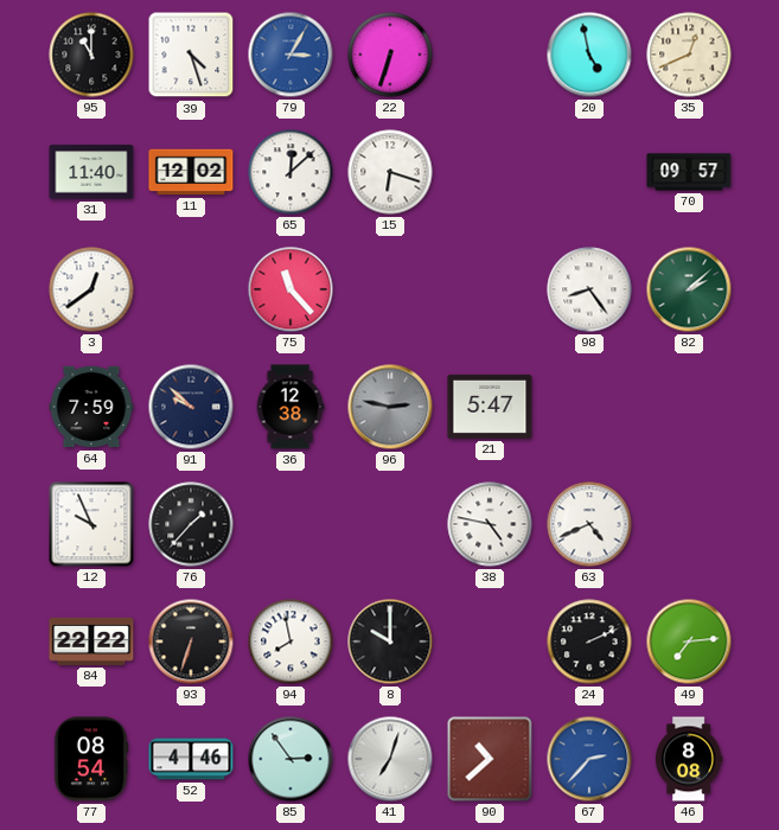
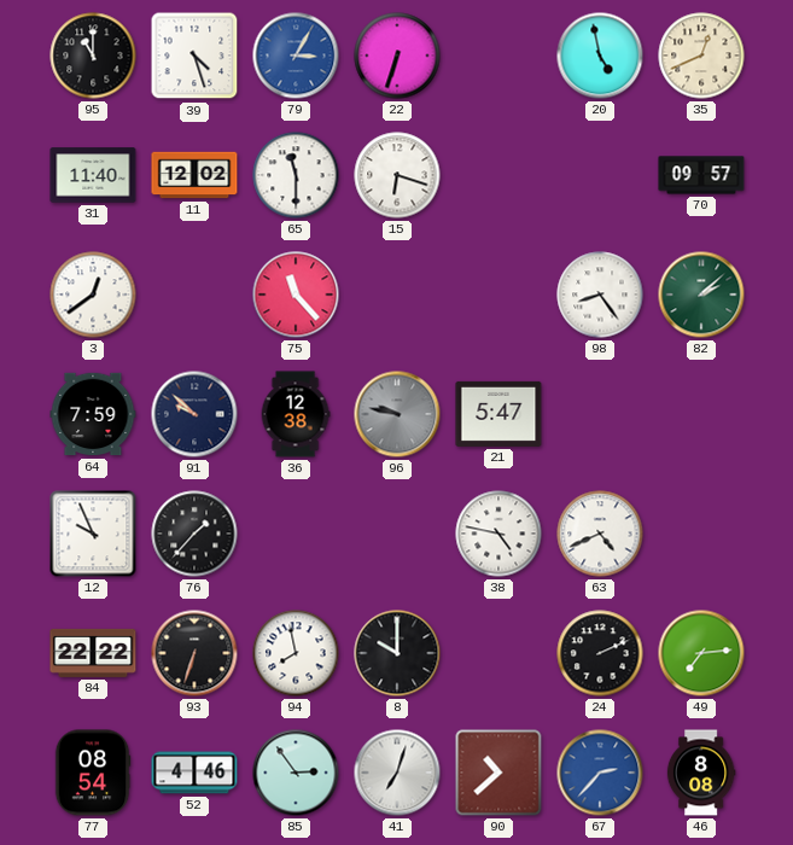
65: 12:08 -> 11:30 (296, 175)
96: 2:47 -> 9:47 (397, 414)
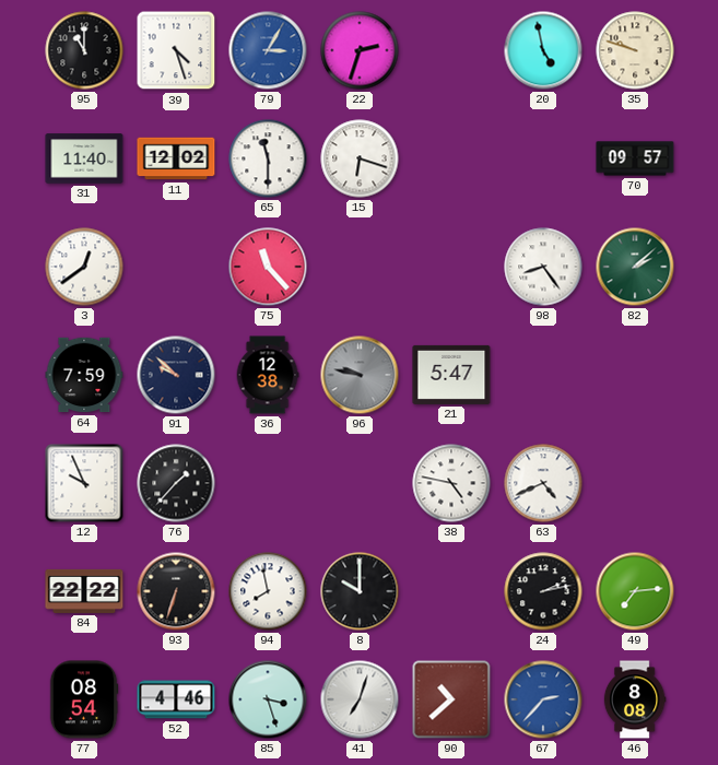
22: 6:33 -> 2:33 (360, 50)
35: 12:41 -> 9:48 (635, 50)
24: 2:11 -> 2:13 (543, 591)
85: 2:54 -> 3:27 (268, 699)
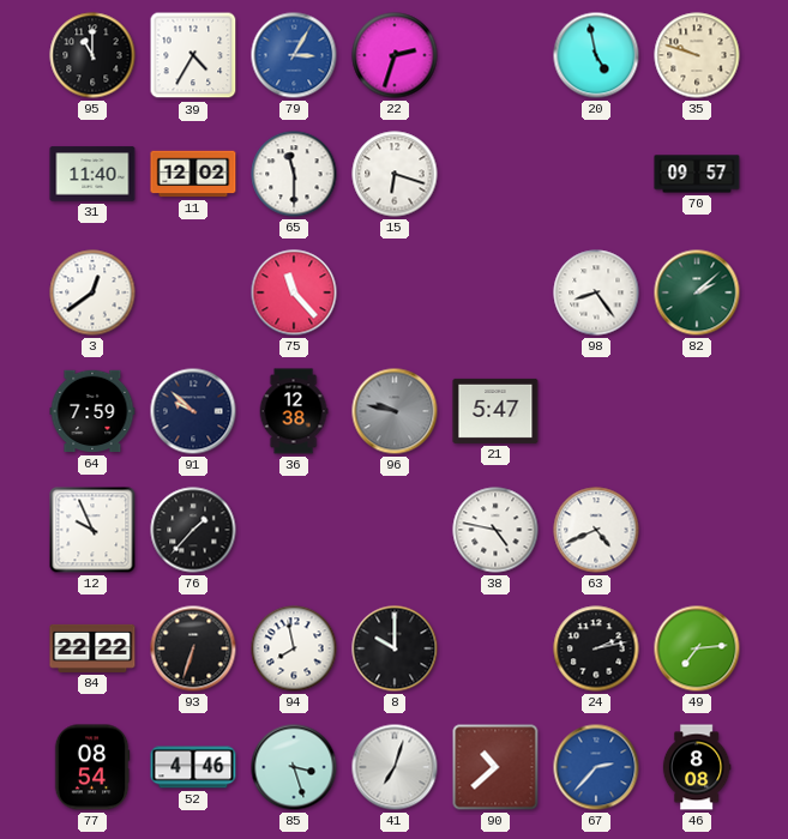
39: 4:27 -> 4:35 (193, 55)
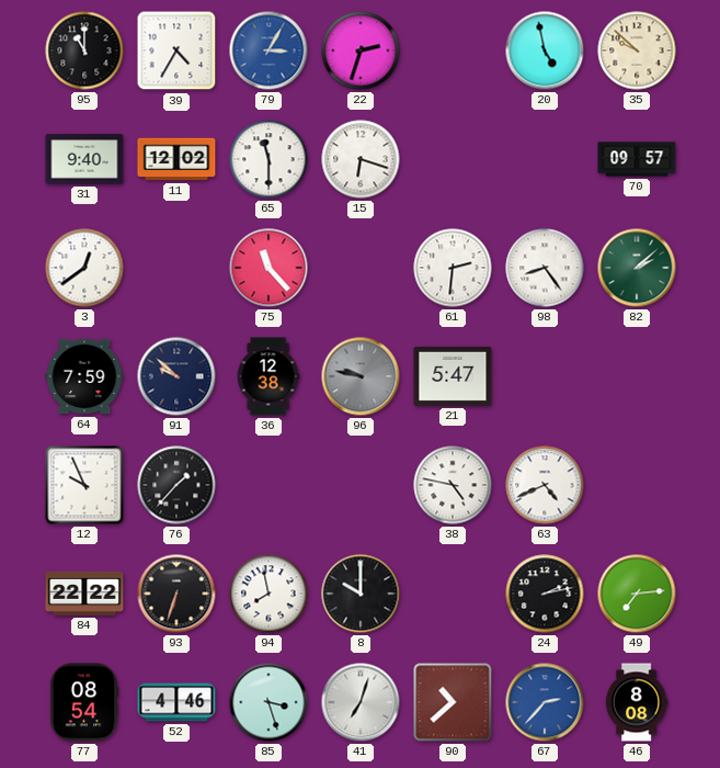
35: 9:48 -> 9:52 (637, 50)
31: 11:40 -> 9:40 (84, 159)
61: none -> 2:31 (453, 268)
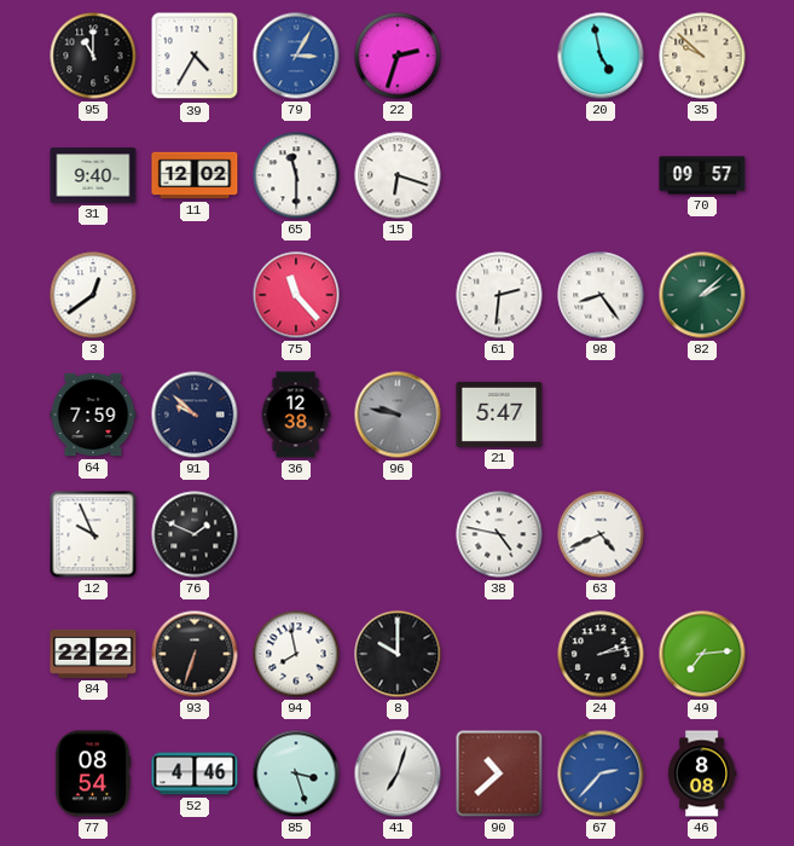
76: 1:37 -> 1:49 (195, 534)
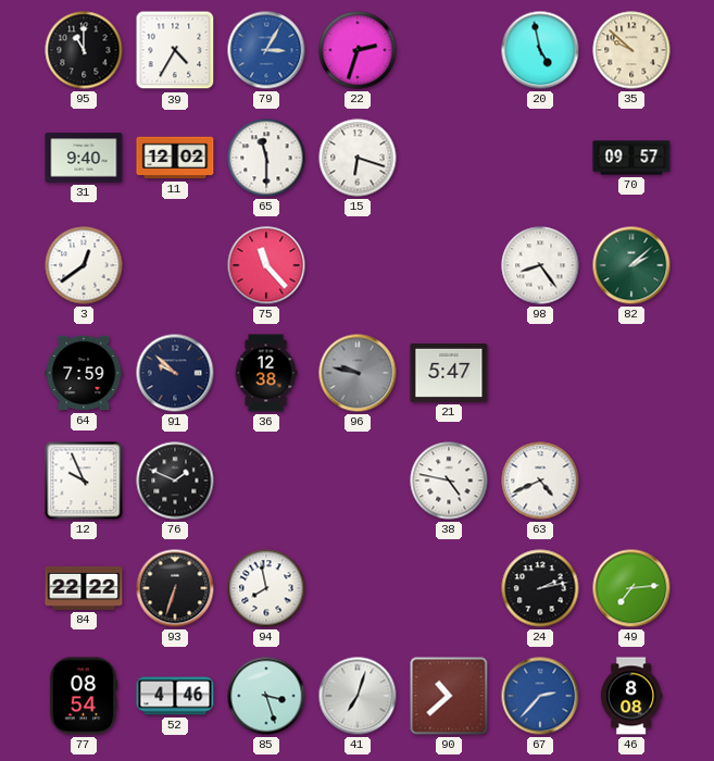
61: 2:31 -> none (499, 295)
8: 10:00 -> none (398, 654)
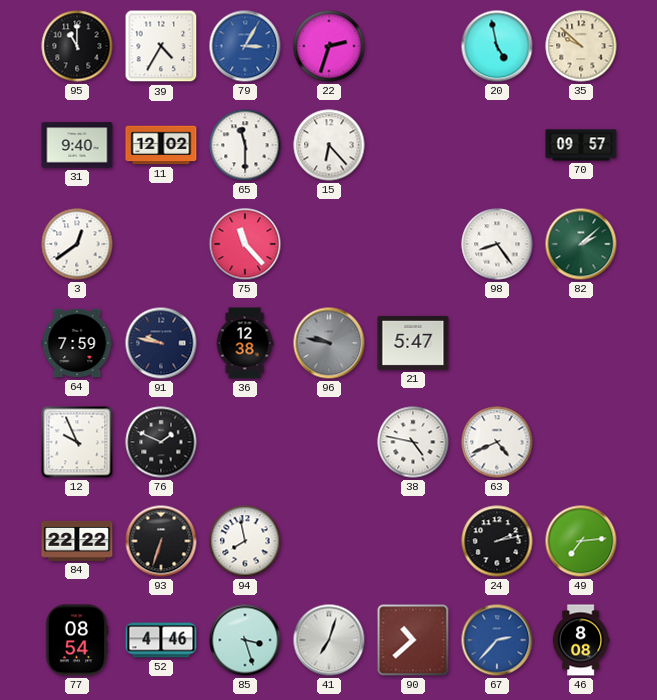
15: 6:18 -> 6:23 (329, 145)
91: 9:52 -> 9:47 (161, 343)
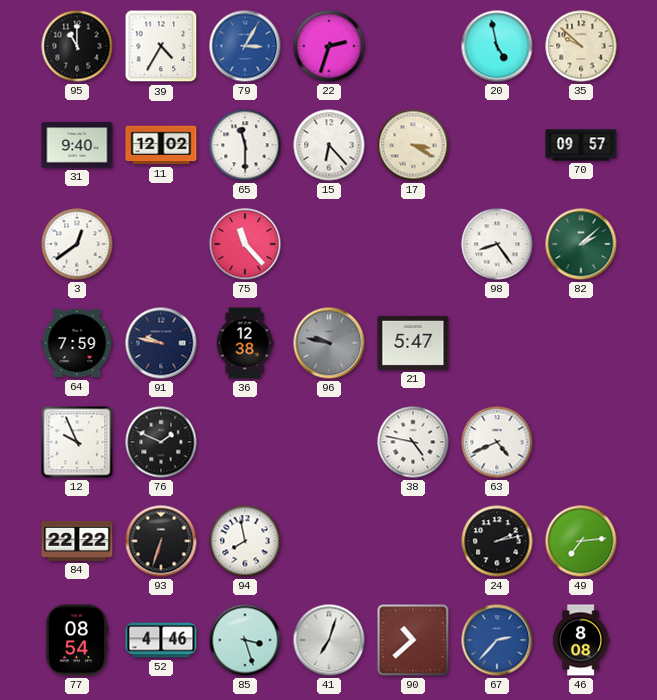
17: none -> 3:20 (413, 145)
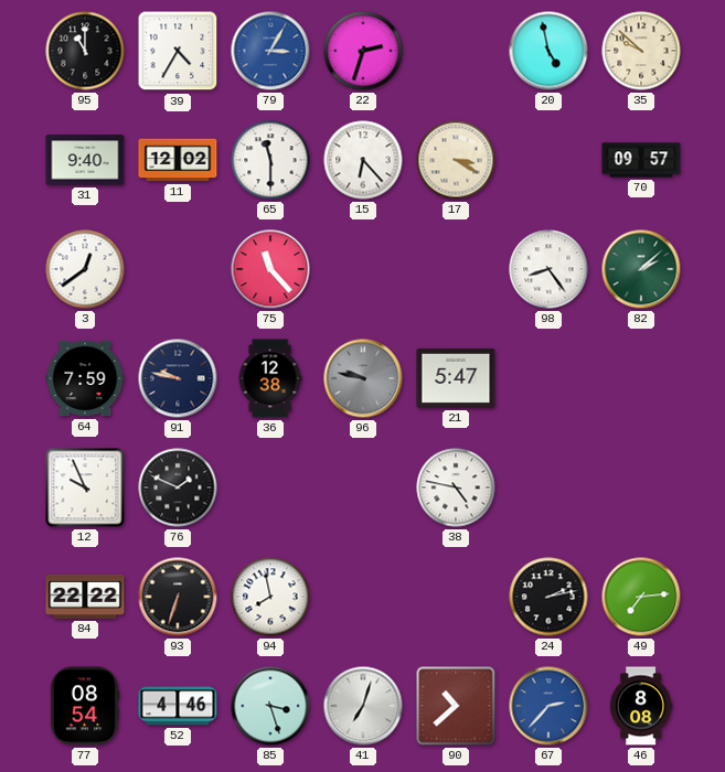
63: 4:41 -> none (497, 442)
